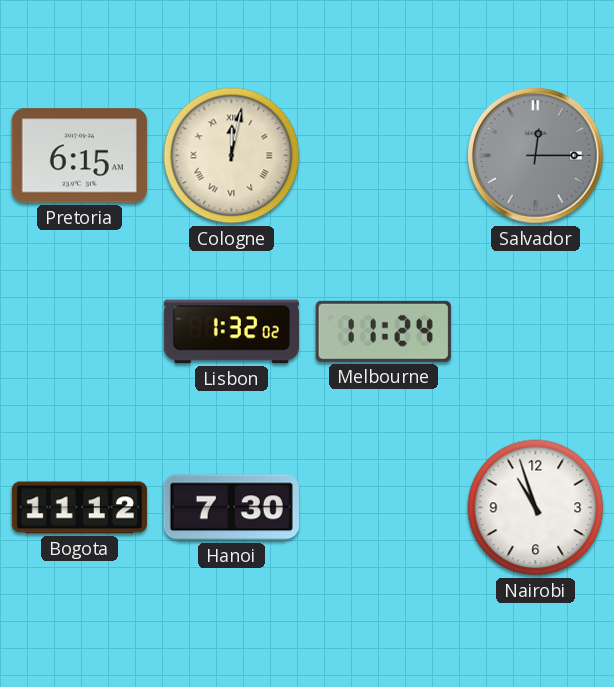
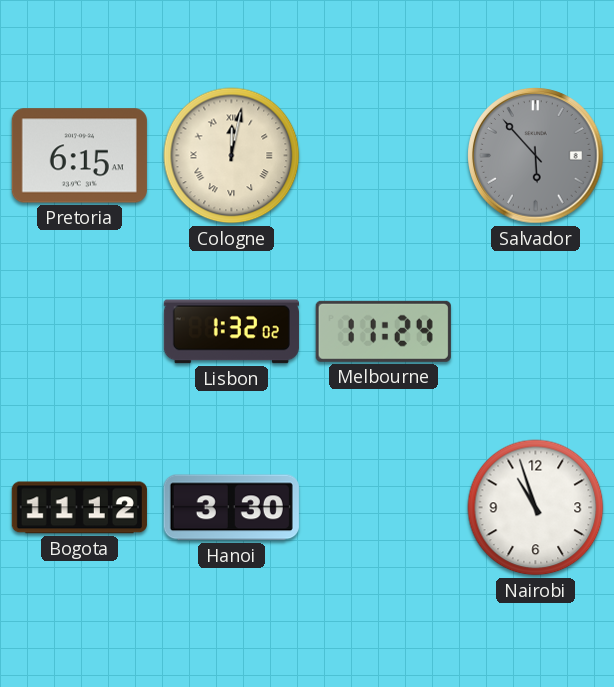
Salvador: 12:15 -> 5:53 (536, 156)
Hanoi: 7:30 -> 3:30 (231, 508)
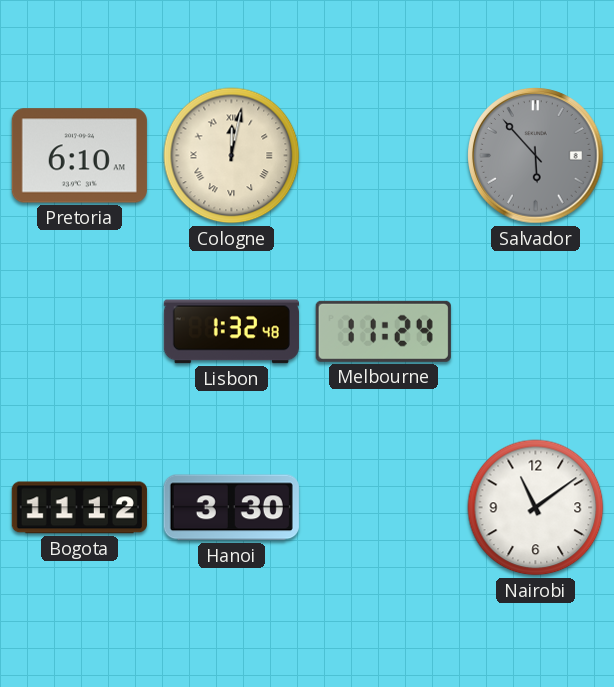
Pretoria: 6:15 -> 6:10 (79, 156)
Lisbon: 1:32:02 -> 1:32:48 (231, 332)
Nairobi: 10:57 -> 11:09 (536, 508)
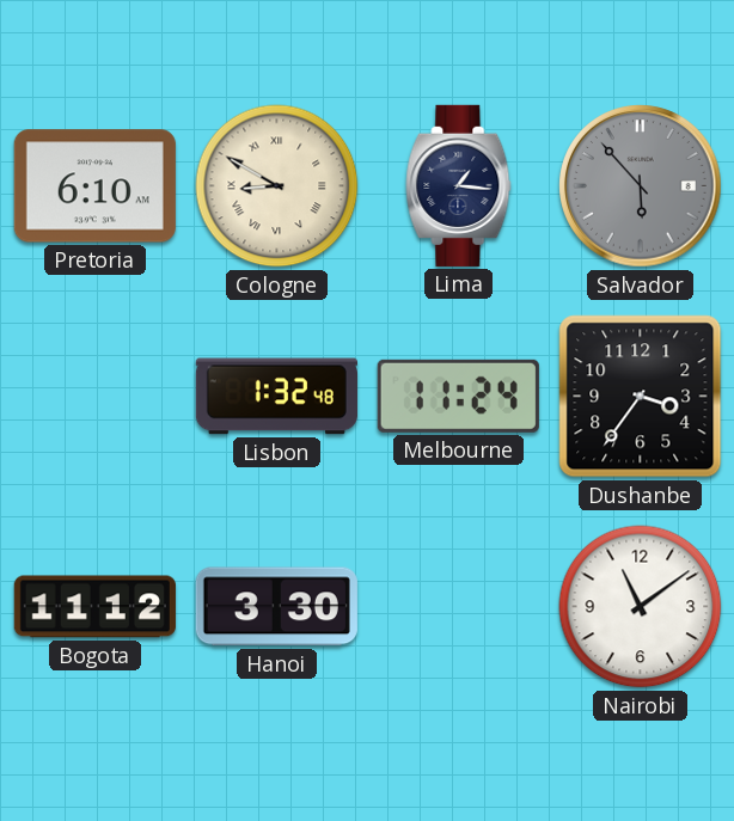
Cologne: 12:02 -> 8:50 (277, 186)
Lima: none -> 1:16 (459, 185)
Dushanbe: none -> 3:36 (641, 397)
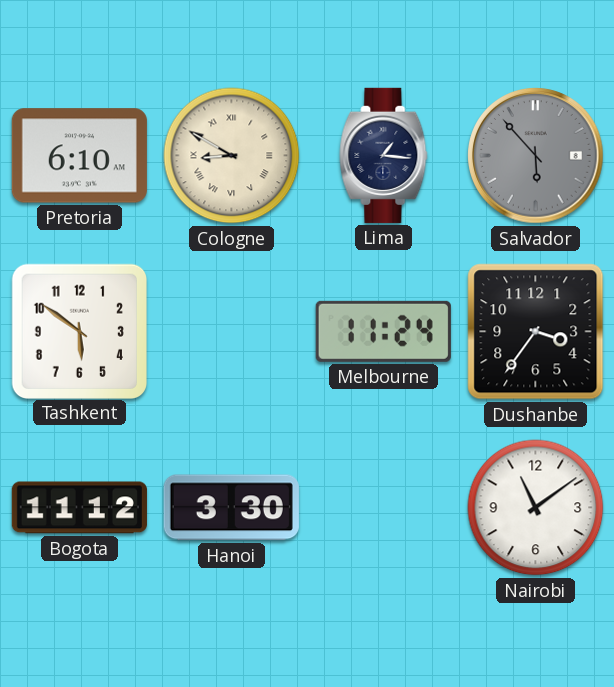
Tashkent: none -> 5:51 (79, 331)
Lisbon: 1:32 -> none (276, 397)
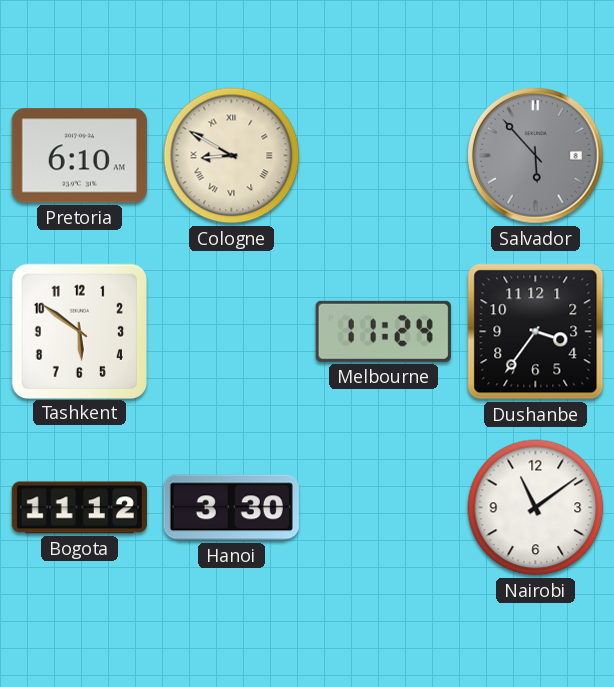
Lima: 1:16 -> none (384, 155)
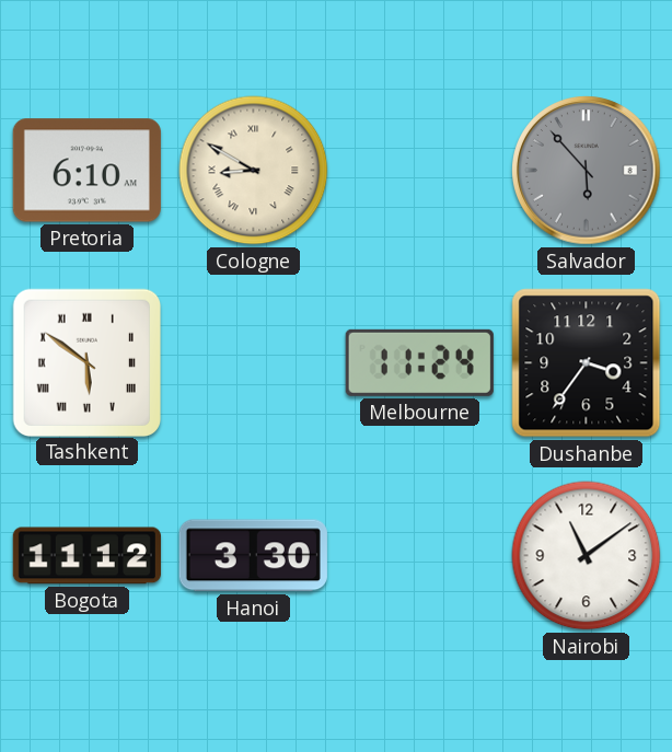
Tashkent numerals: Arabic -> Roman (86, 362)
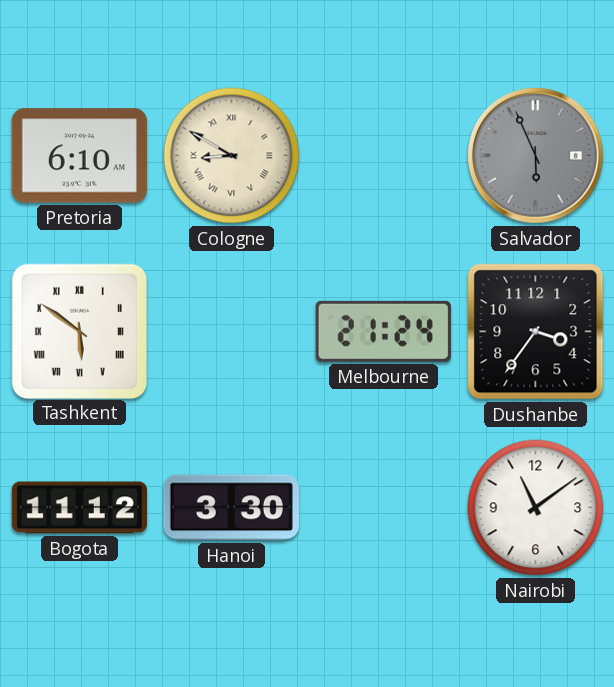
Salvador: 5:53 -> 5:56 (536, 156)
Melbourne: 11:24 -> 21:24 (383, 331)
